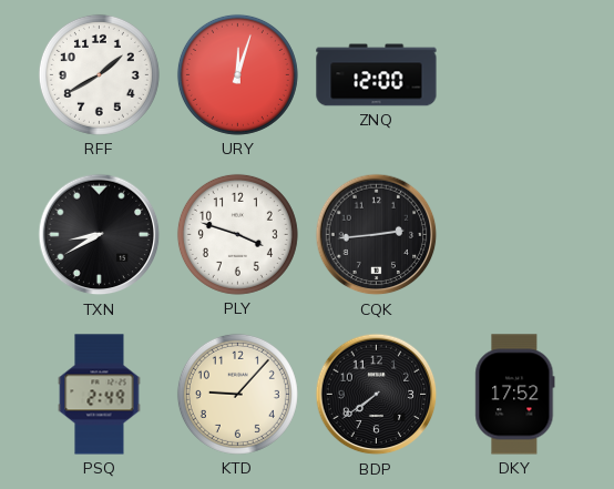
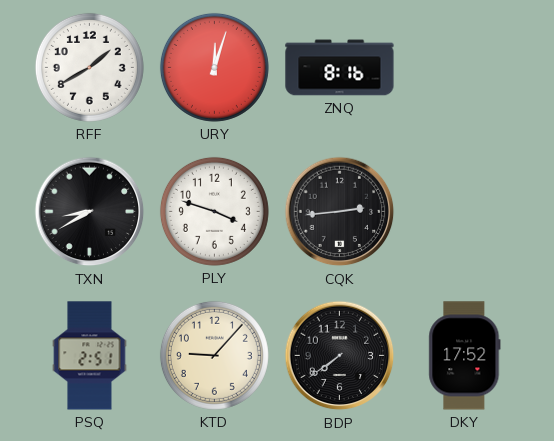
ZNQ: 12:00 -> 8:16 (340, 68)
PSQ: 2:49 -> 2:51 (90, 356)
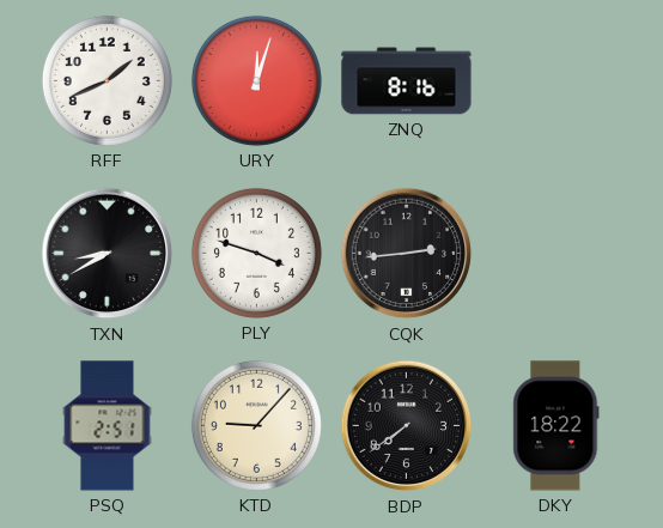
RFF: 1:40 -> 1:41 (107, 80)
DKY: 17:52 -> 18:22 (556, 426)
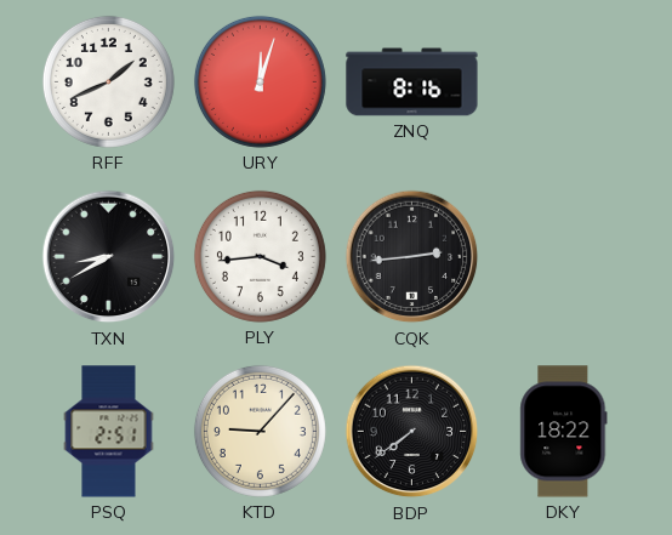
PLY: 3:48 -> 3:44 (260, 256)
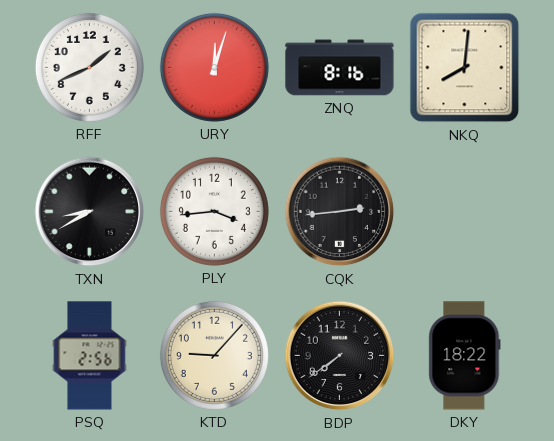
NKQ: none -> 8:01 (465, 68)
PSQ: 2:51 -> 2:56 (90, 356)
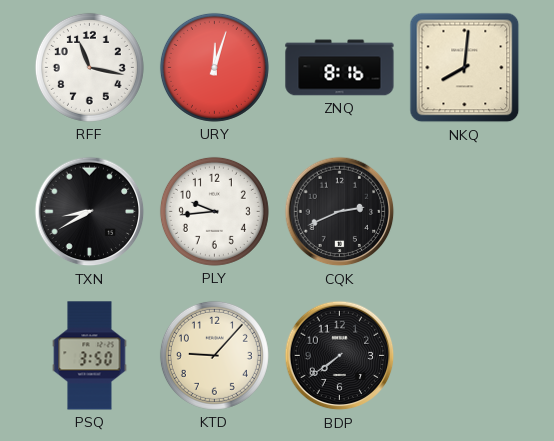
RFF: 1:41 -> 11:17 (89, 67)
PLY: 3:44 -> 9:44 (214, 211)
CQK: 2:44 -> 2:41 (340, 212)
PSQ: 2:56 -> 3:50 (90, 356)
DKY: 18:22 -> none (465, 356)
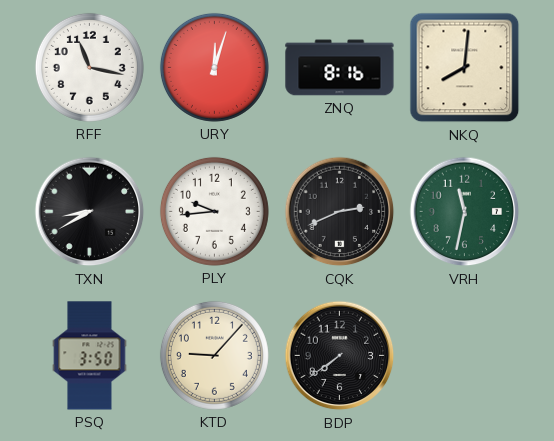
VRH: none -> 11:32 (465, 212)
